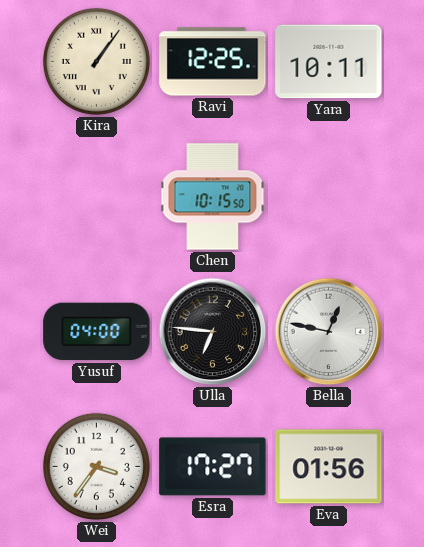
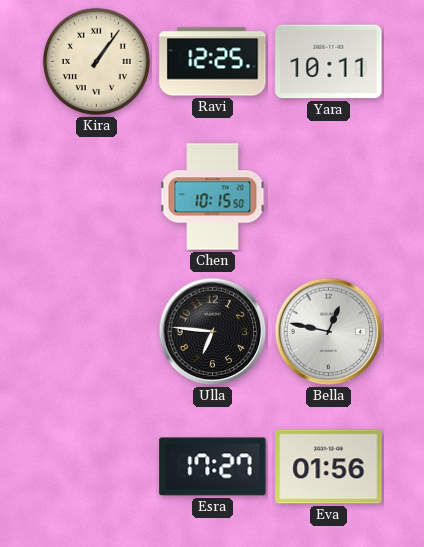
Yusuf: 04:00 -> none (97, 332)
Wei: 3:36 -> none (96, 466)
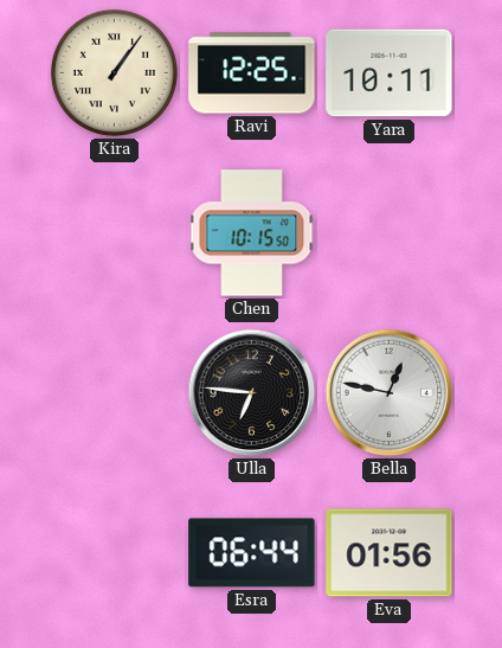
Esra: 17:27 -> 06:44 (252, 553)
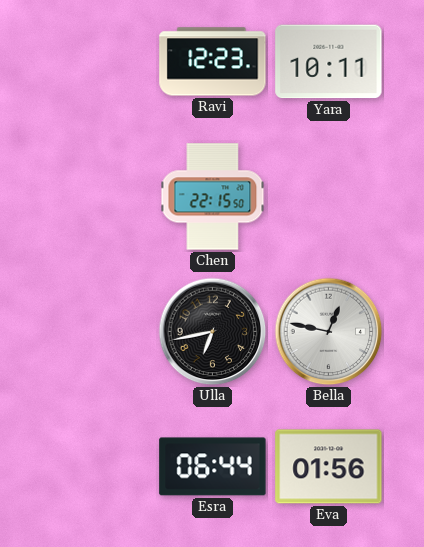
Kira: 1:06 -> none (114, 72)
Ravi: 12:25 -> 12:23 (213, 62)
Chen: 10:15 -> 22:15 (213, 197)
Ulla: 6:46 -> 6:43 (213, 332)
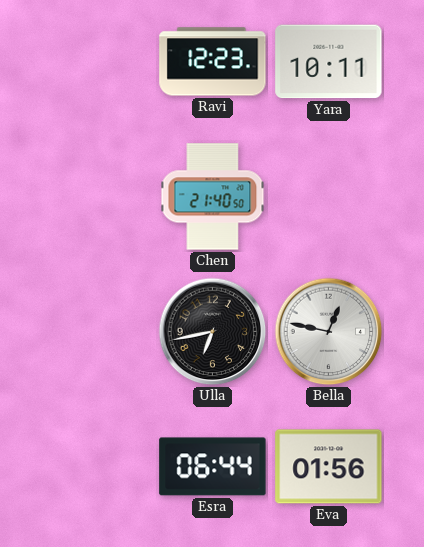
Chen: 22:15 -> 21:40 (213, 197)
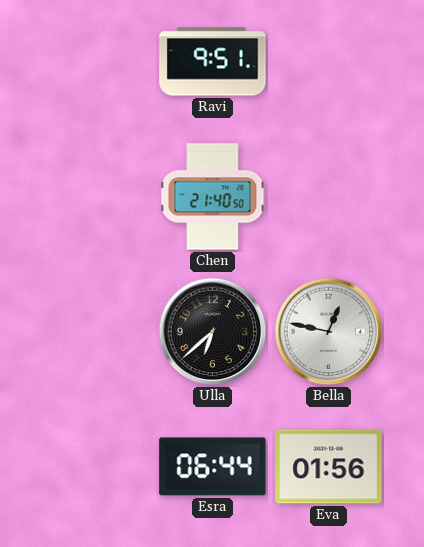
Ravi: 12:23 -> 9:51 (213, 62)
Yara: 10:11 -> none (329, 62)
Ulla: 6:43 -> 6:38 (213, 332)
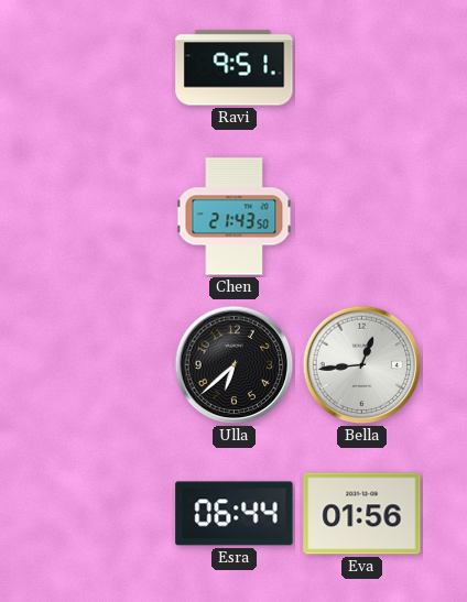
Chen: 21:40 -> 21:43 (235, 217)
Bella: 12:47 -> 12:44 (362, 365)
